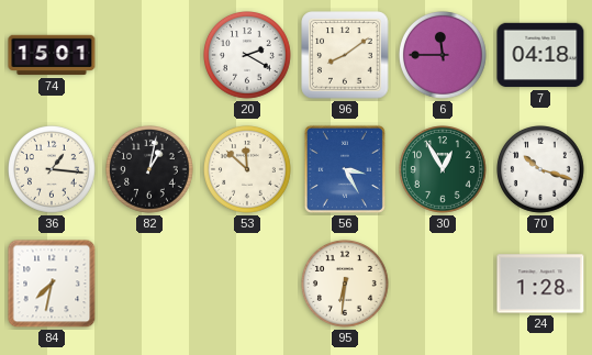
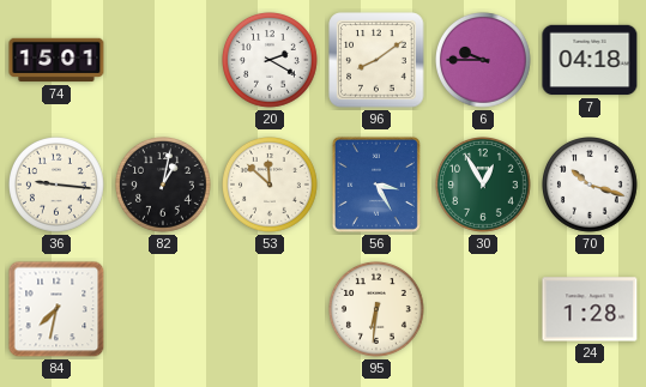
6: 11:45 -> 9:45 (484, 61)
36: 1:16 -> 9:16 (58, 186)
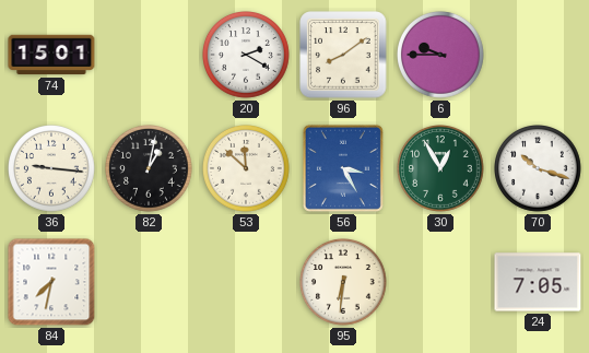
7: 04:18 -> none (590, 60)
24: 1:28 -> 7:05 (538, 282)
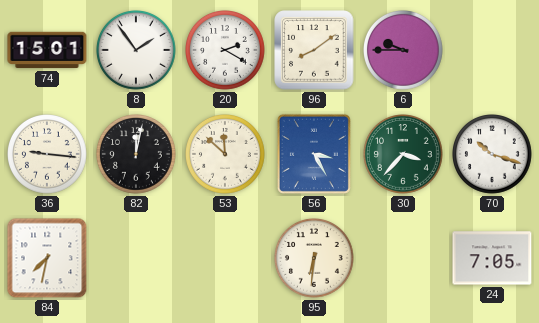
8: none -> 1:54 (137, 51)
82: 1:02 -> 12:02 (137, 155)
30: 12:55 -> 3:37 (404, 155)
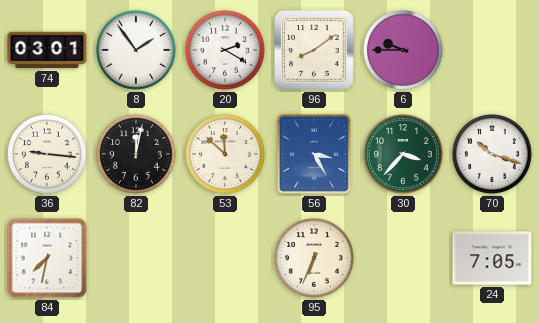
74: 15:01 -> 03:01 (47, 50)
95: 6:31 -> 6:34 (315, 259)
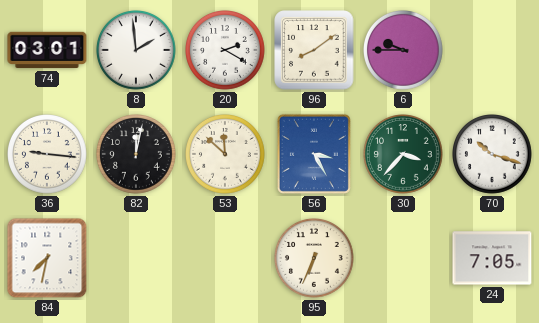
8: 1:54 -> 1:59 (137, 51)
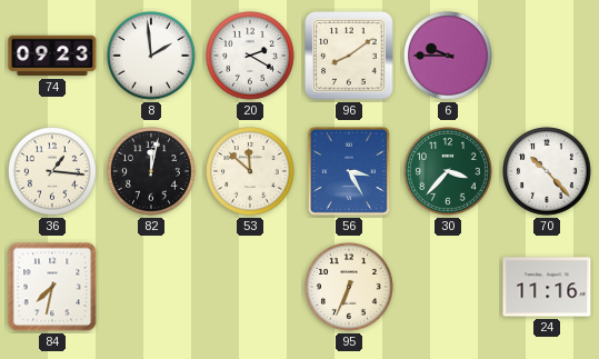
74: 03:01 -> 09:23 (52, 56)
36: 9:16 -> 1:16 (53, 172)
70: 10:18 -> 10:23 (548, 172)
24: 7:05 -> 11:16 (547, 287)
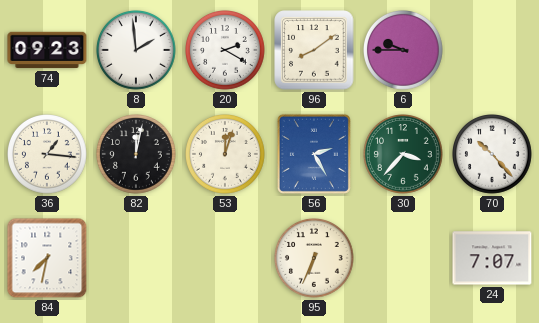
53: 11:52 -> 12:03 (226, 155)
56: 3:25 -> 2:25 (314, 154)
24: 11:16 -> 7:07 (492, 258)
